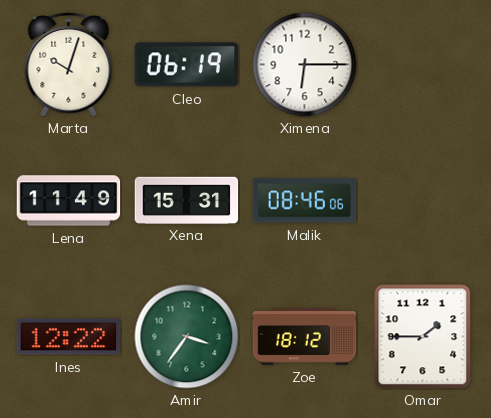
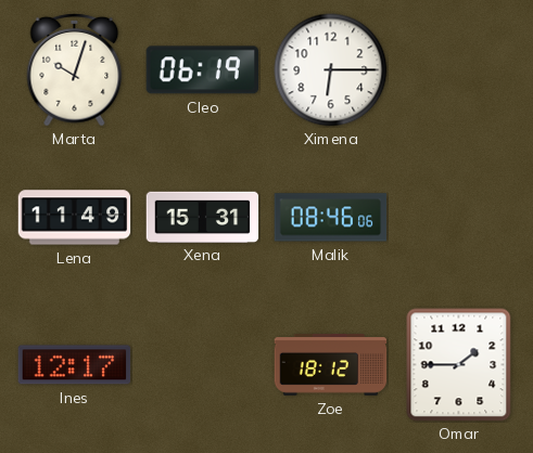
Ines: 12:22 -> 12:17 (75, 365)
Amir: 3:36 -> none (187, 337)
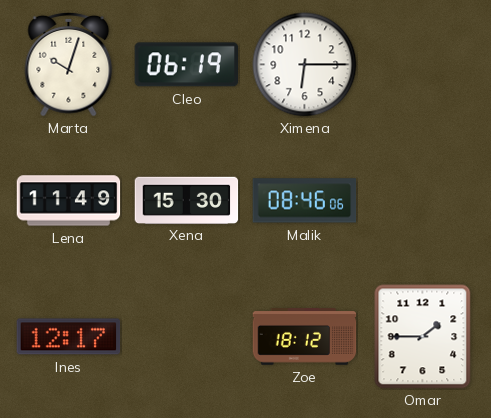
Xena: 15:31 -> 15:30 (187, 200)
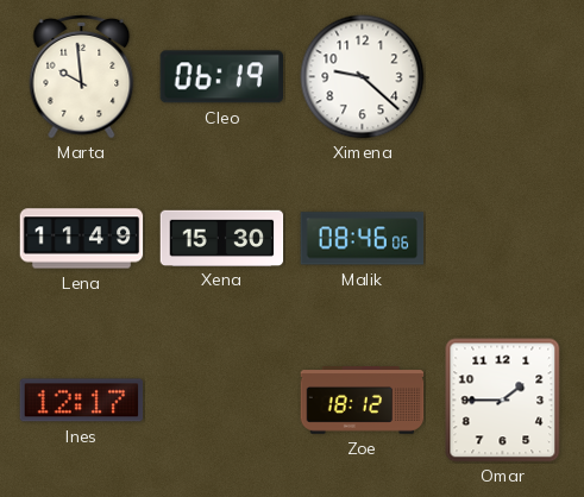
Marta: 10:03 -> 9:59 (82, 76)
Ximena: 6:15 -> 9:22 (363, 77)
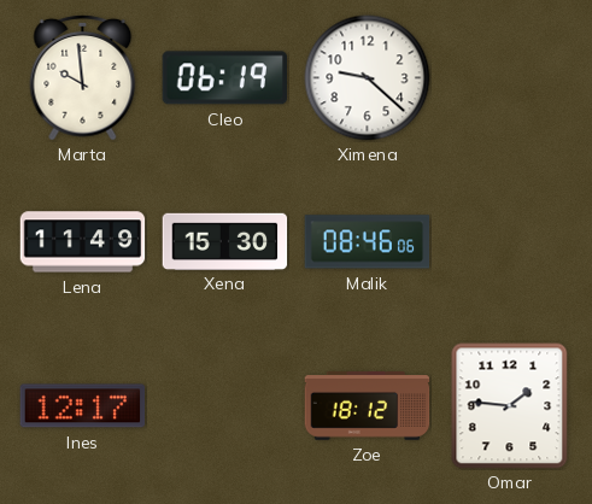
Omar: 1:45 -> 1:46 (510, 406)
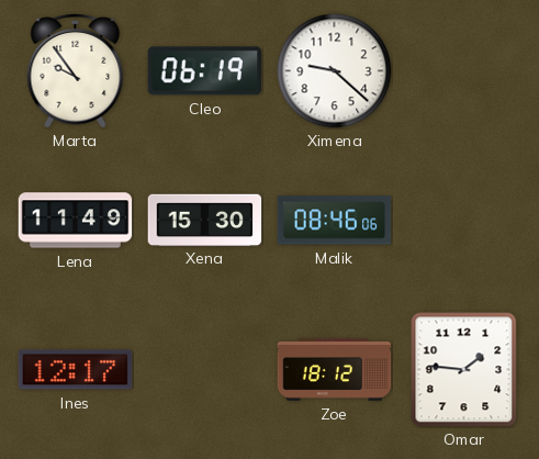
Marta: 9:59 -> 9:54 (76, 70)
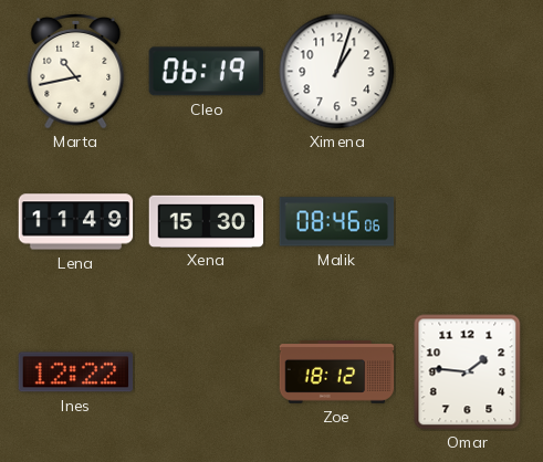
Marta: 9:54 -> 10:43 (76, 71)
Ximena: 9:22 -> 1:03 (337, 72)
Ines: 12:17 -> 12:22 (76, 372)
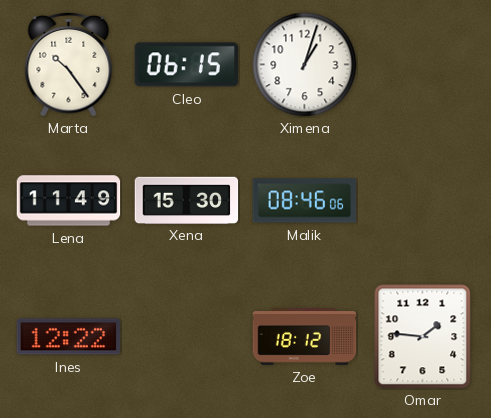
Marta: 10:43 -> 10:24 (69, 64)
Cleo: 06:19 -> 06:15 (186, 65)
